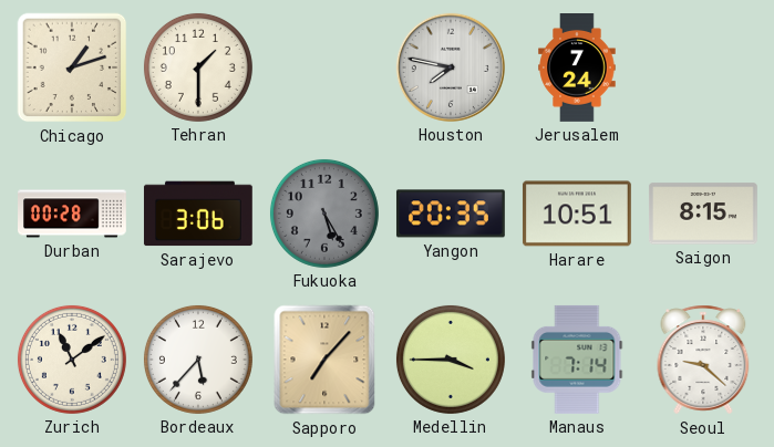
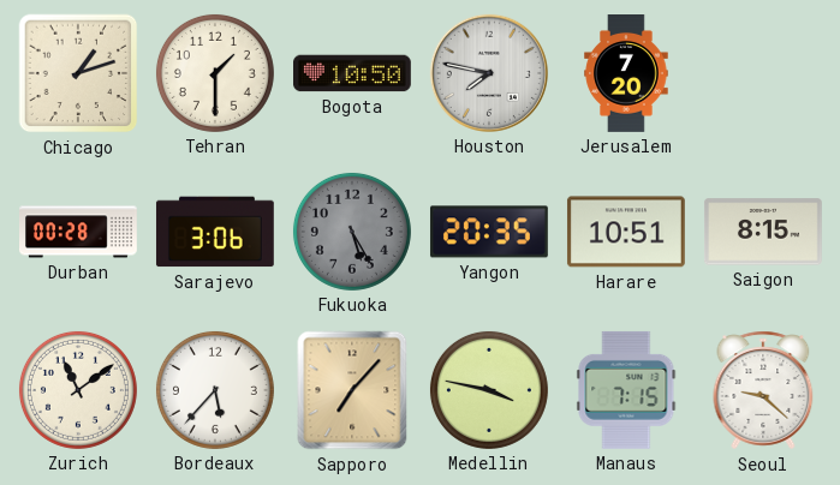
Bogota: none -> 10:50 (353, 73)
Jerusalem: 7:24 -> 7:20 (626, 74)
Medellin: 3:45 -> 3:47 (489, 390)
Manaus: 7:14 -> 7:15 (626, 390)
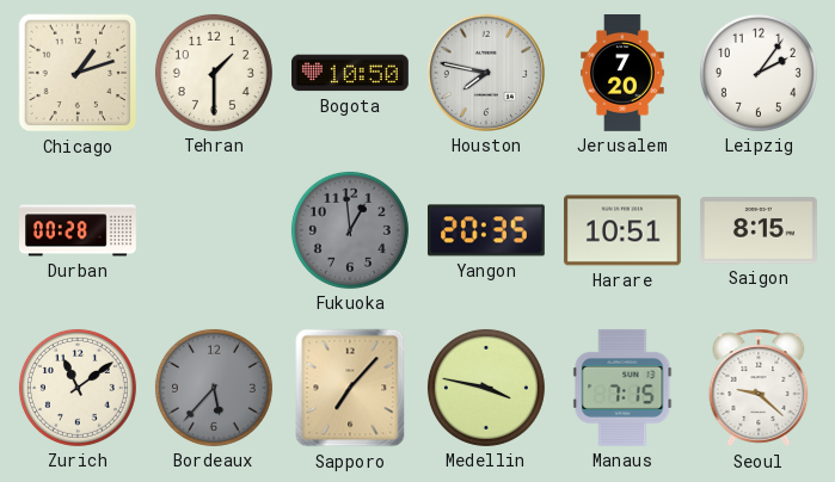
Leipzig: none -> 2:06 (759, 73)
Sarajevo: 3:06 -> none (215, 232)
Fukuoka: 5:25 -> 12:59 (350, 230)
Bordeaux dial: white -> grey (214, 388)
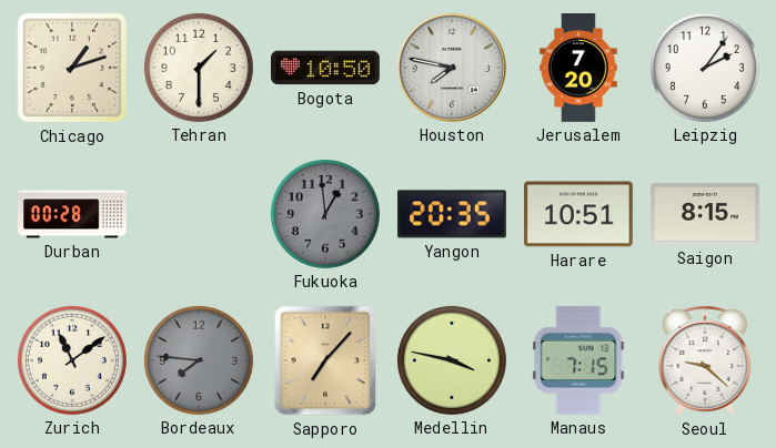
Bordeaux: 5:37 -> 7:46 (199, 360)
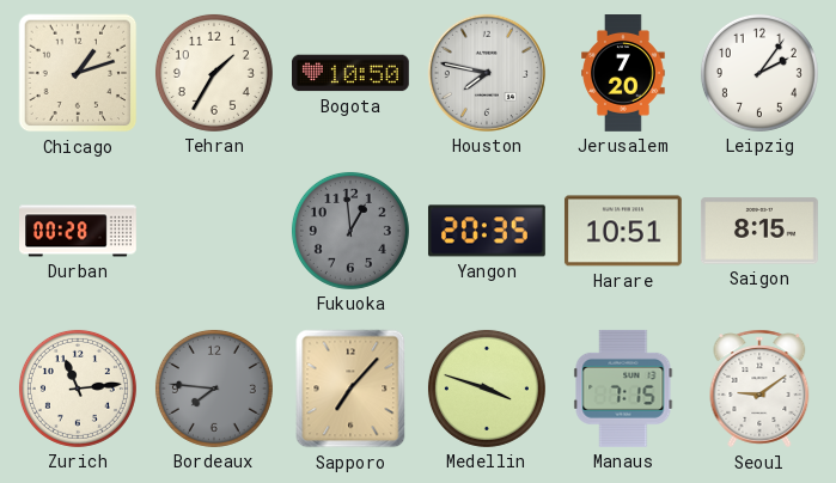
Tehran: 1:30 -> 1:35 (214, 73)
Zurich: 11:09 -> 11:14 (78, 389)
Medellin: 3:47 -> 3:48 (487, 389)
Seoul: 9:22 -> 9:09 (759, 389)
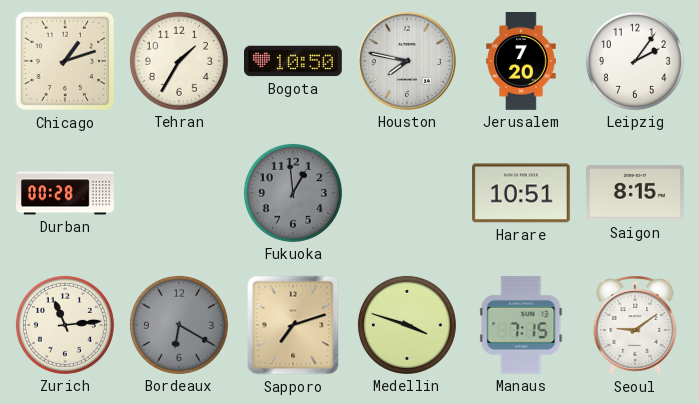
Yangon: 20:35 -> none (487, 231)
Bordeaux: 7:46 -> 6:20 (179, 325)
Sapporo: 7:07 -> 7:12 (293, 325)
